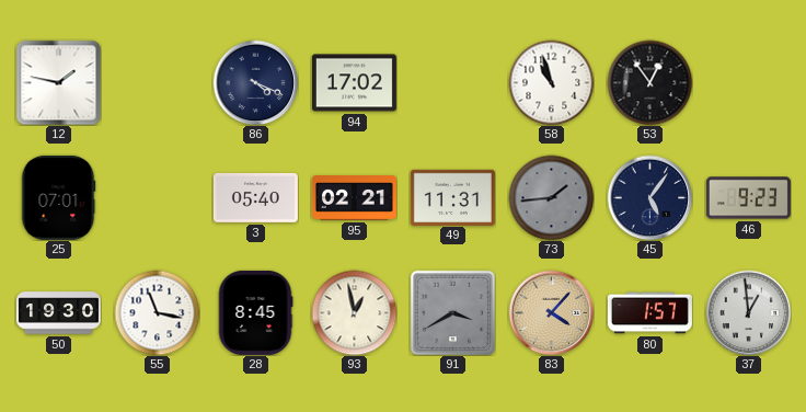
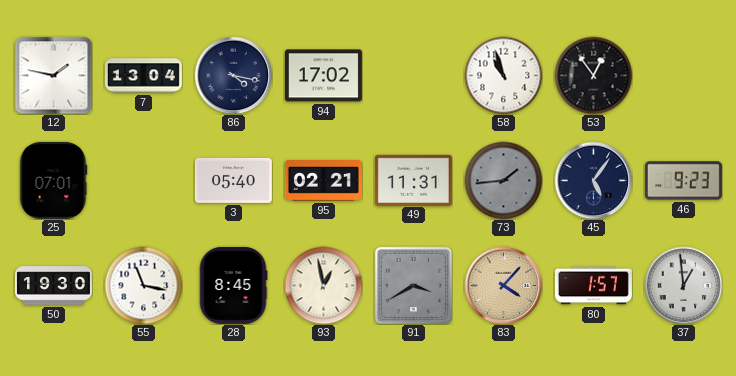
7: none -> 13:04 (143, 76)
86: 4:19 -> 4:17 (233, 75)
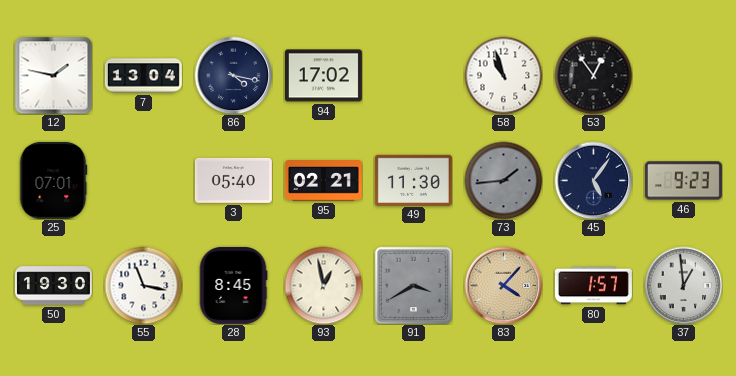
49: 11:31 -> 11:30 (413, 180)
